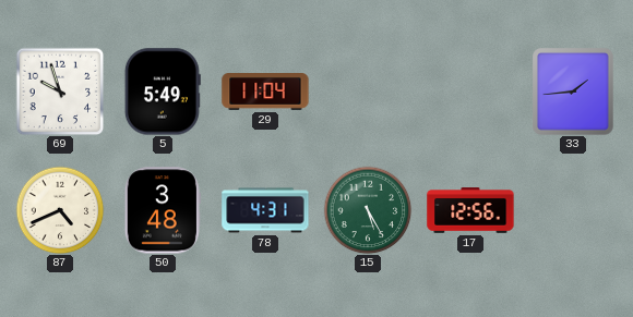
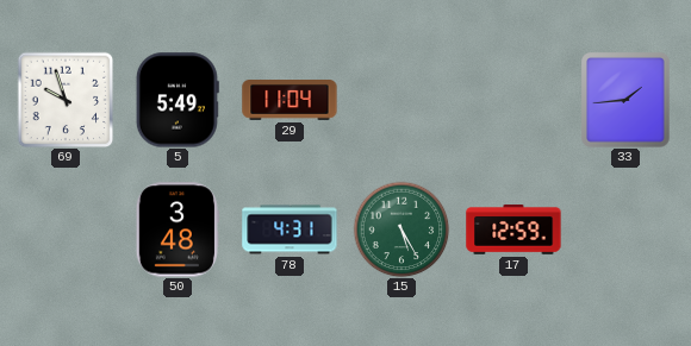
87: 4:41 -> none (60, 210)
17: 12:56 -> 12:59 (513, 229)
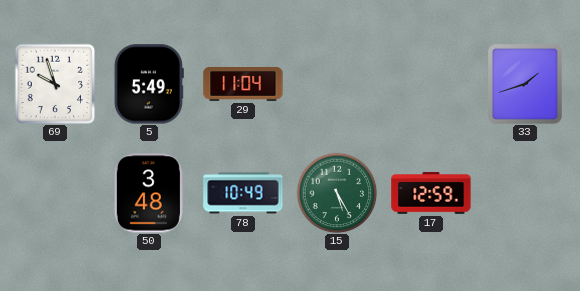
33: 1:44 -> 1:42 (526, 85)
78: 4:31 -> 10:49 (243, 193)
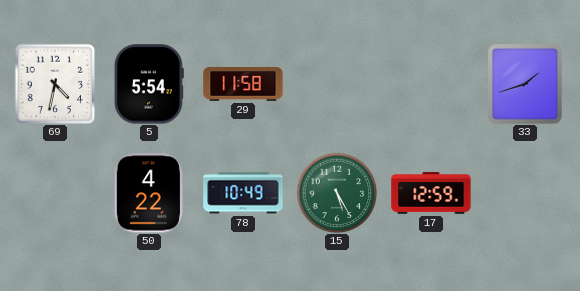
69: 9:57 -> 4:32 (55, 84)
5: 5:49 -> 5:54 (149, 84)
29: 11:04 -> 11:58 (243, 85)
50: 3:48 -> 4:22 (149, 193)
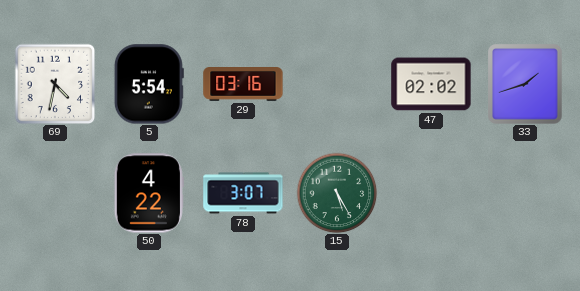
29: 11:58 -> 03:16 (243, 85)
47: none -> 02:02 (431, 84)
78: 10:49 -> 3:07 (243, 193)
17: 12:59 -> none (431, 193)
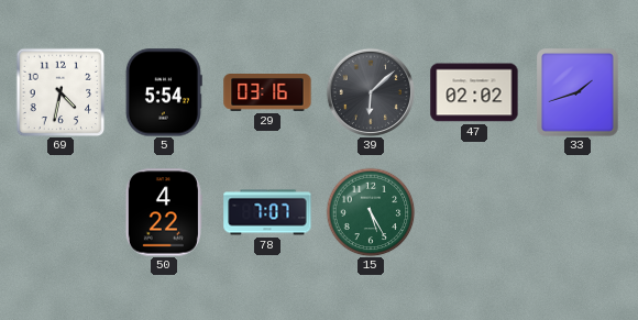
39: none -> 6:08 (371, 92)
78: 3:07 -> 7:07 (267, 212)
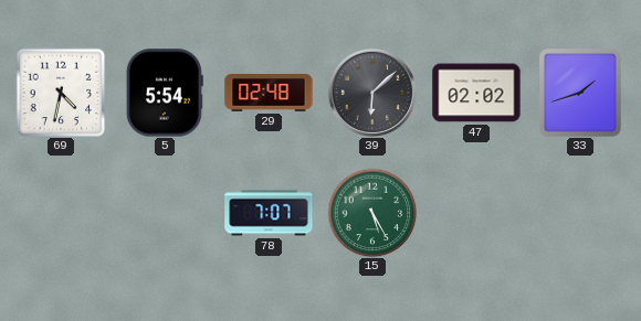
29: 03:16 -> 02:48 (269, 94)
50: 4:22 -> none (164, 212)
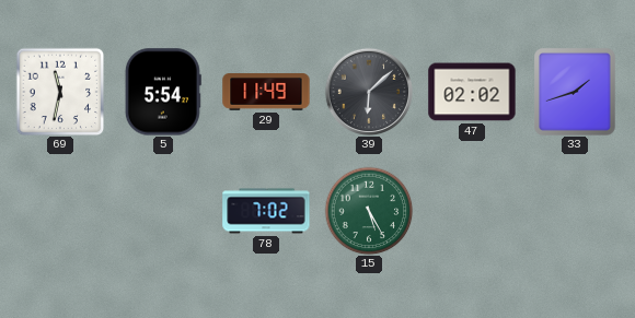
69: 4:32 -> 11:32 (60, 92)
29: 02:48 -> 11:49 (266, 93)
78: 7:07 -> 7:02 (266, 211)
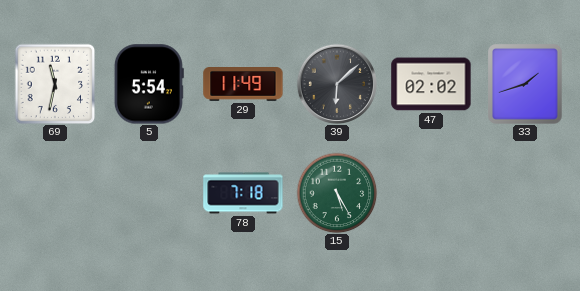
78: 7:02 -> 7:18 (243, 193)
